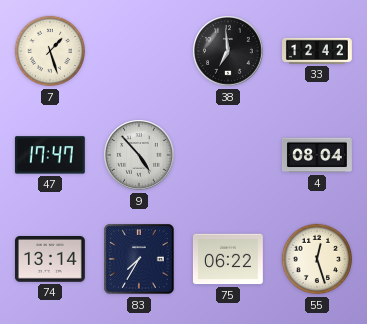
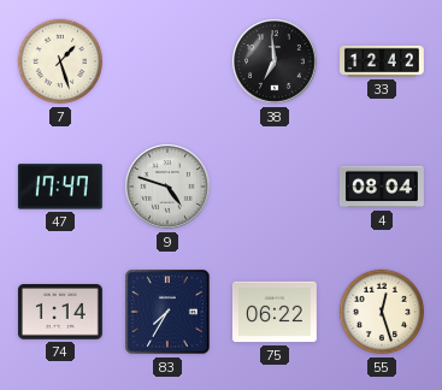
9: 4:53 -> 4:48 (167, 187)
74: 13:14 -> 1:14 (60, 313)
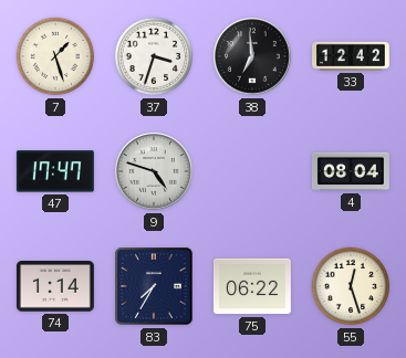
37: none -> 3:33 (154, 56)
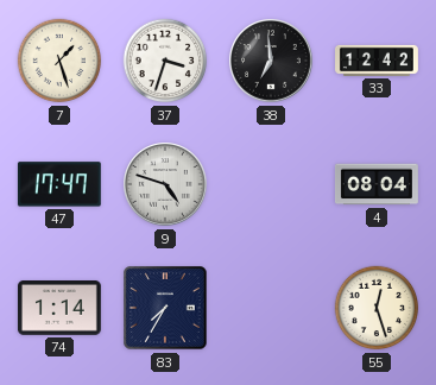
75: 06:22 -> none (252, 286)
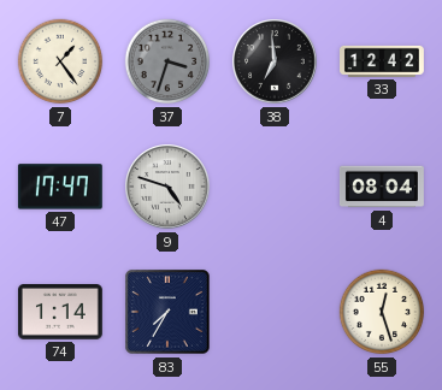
7: 1:27 -> 1:24 (60, 61)
37 dial: white -> grey (167, 61)
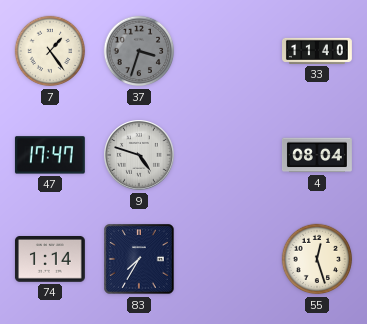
38: 6:59 -> none (275, 61)
33: 12:42 -> 11:40 (318, 51)
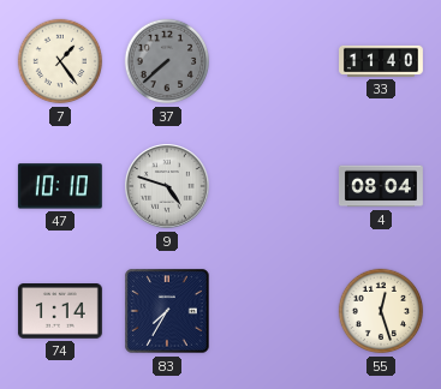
37: 3:33 -> 7:38 (167, 61)
47: 17:47 -> 10:10 (60, 186)
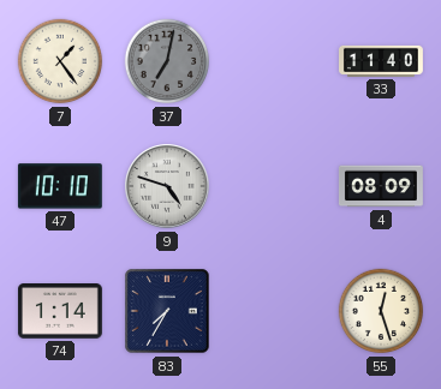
37: 7:38 -> 7:02 (167, 61)
4: 08:04 -> 08:09 (381, 186)
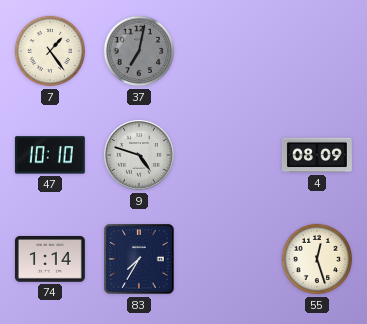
33: 11:40 -> none (382, 61)
